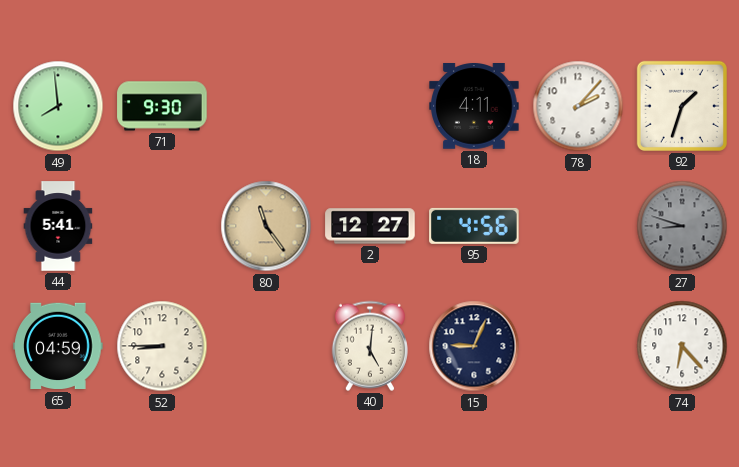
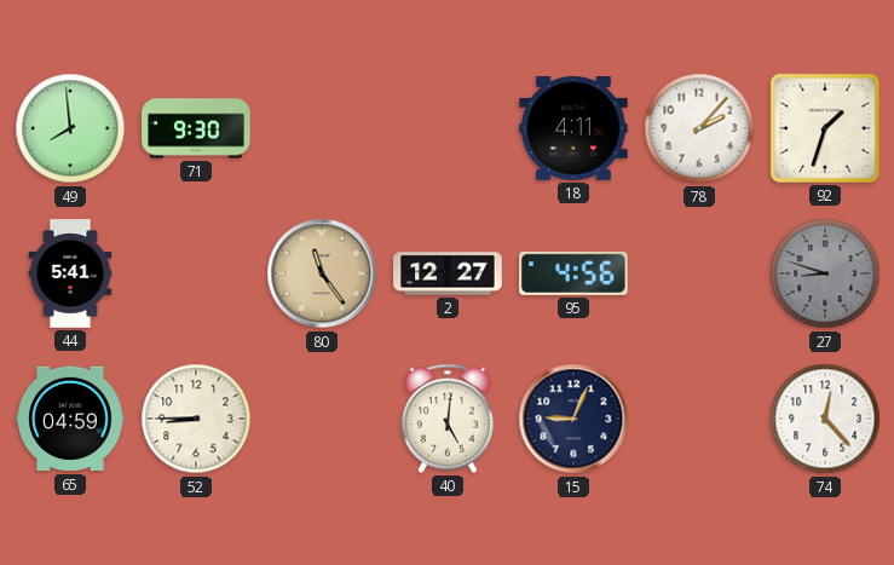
74: 6:23 -> 12:23 (825, 419)
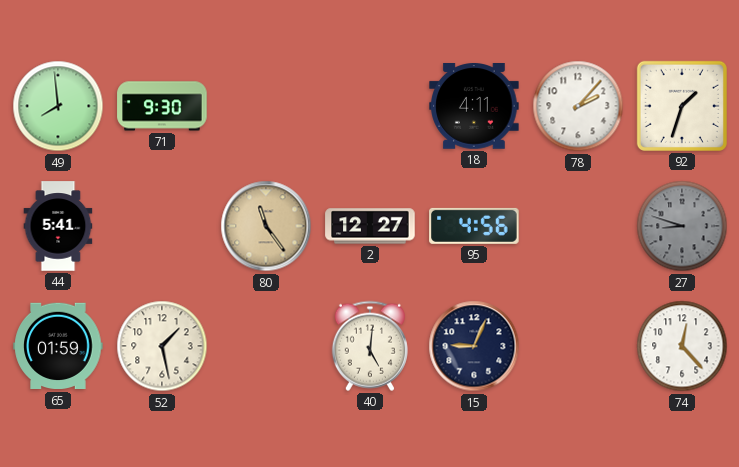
65: 04:59 -> 01:59 (58, 346)
52: 8:45 -> 1:28 (162, 346)
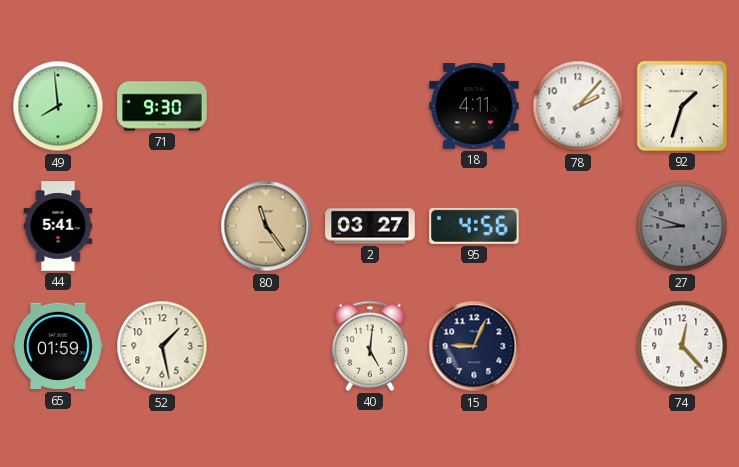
2: 12:27 -> 03:27 (370, 226)
